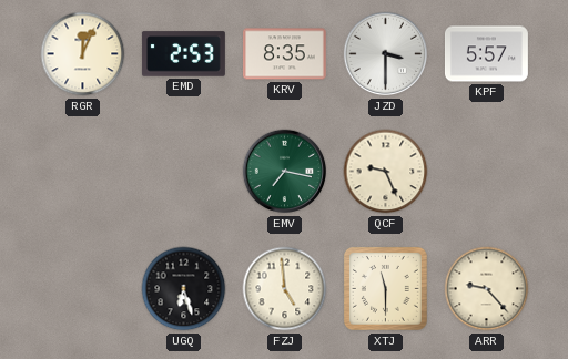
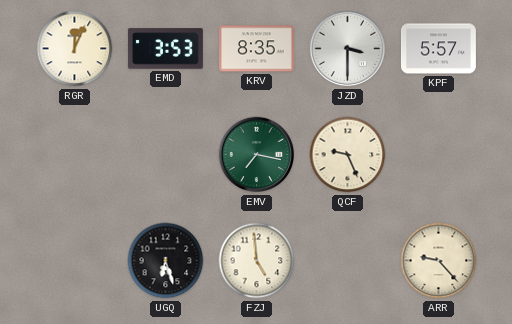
EMD: 2:53 -> 3:53 (165, 49)
XTJ: 11:30 -> none (385, 288)
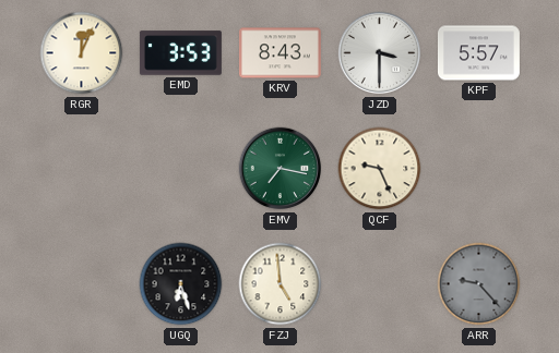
KRV: 8:35 -> 8:43 (279, 53)
ARR dial: cream -> grey (479, 284)
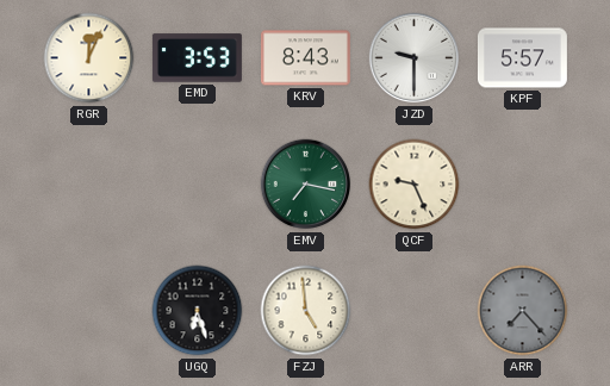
JZD: 3:30 -> 9:30 (415, 58)
ARR: 9:23 -> 7:23 (523, 311)
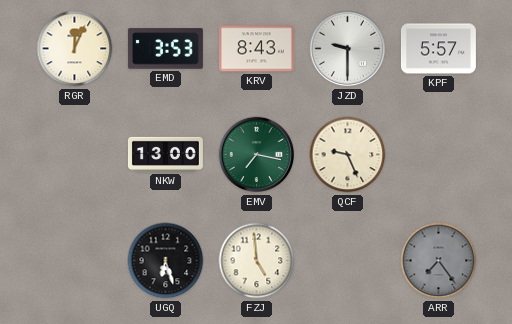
NKW: none -> 13:00 (165, 154)
ARR: 7:23 -> 7:24 (439, 261)
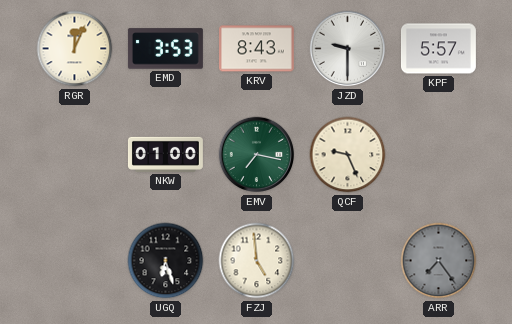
NKW: 13:00 -> 01:00 (165, 154)
